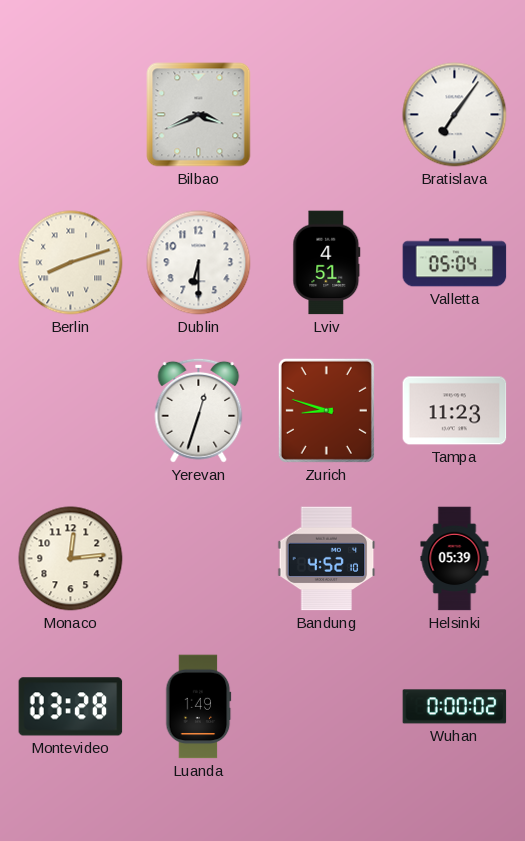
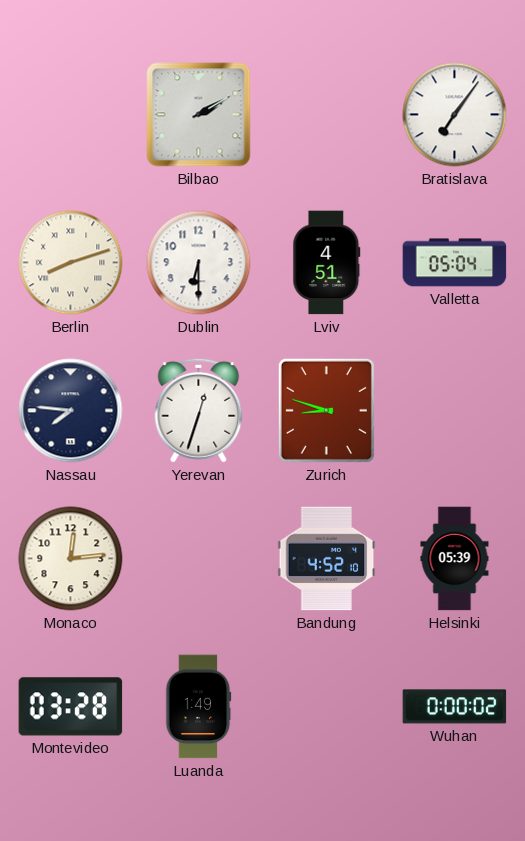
Bilbao: 3:41 -> 2:10 (199, 115)
Nassau: none -> 7:46 (71, 411)
Tampa: 11:23 -> none (455, 411)
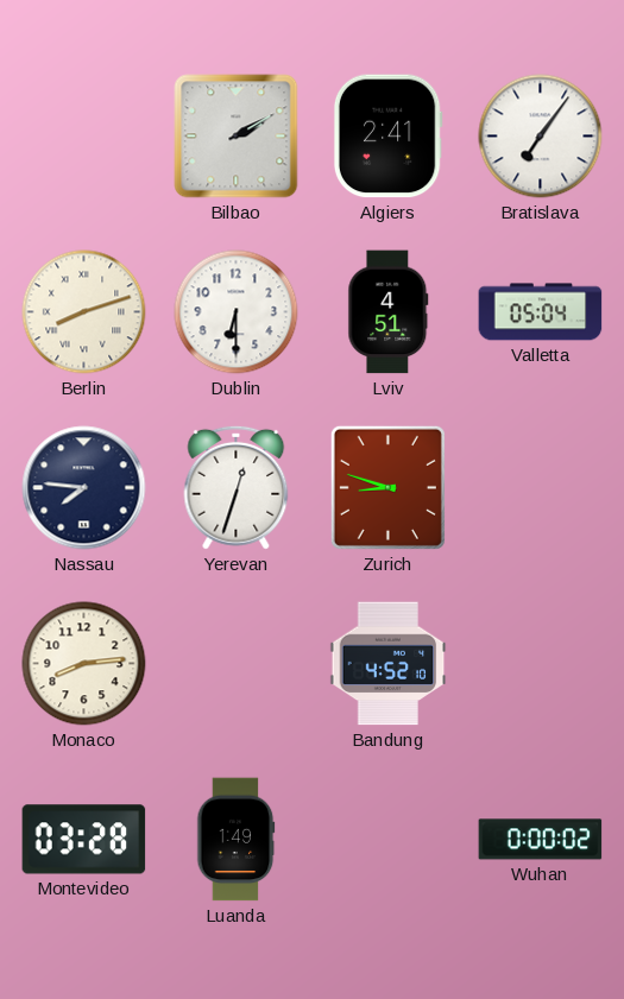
Algiers: none -> 2:41 (387, 137)
Monaco: 12:14 -> 8:14 (84, 664)
Helsinki: 05:39 -> none (455, 559)
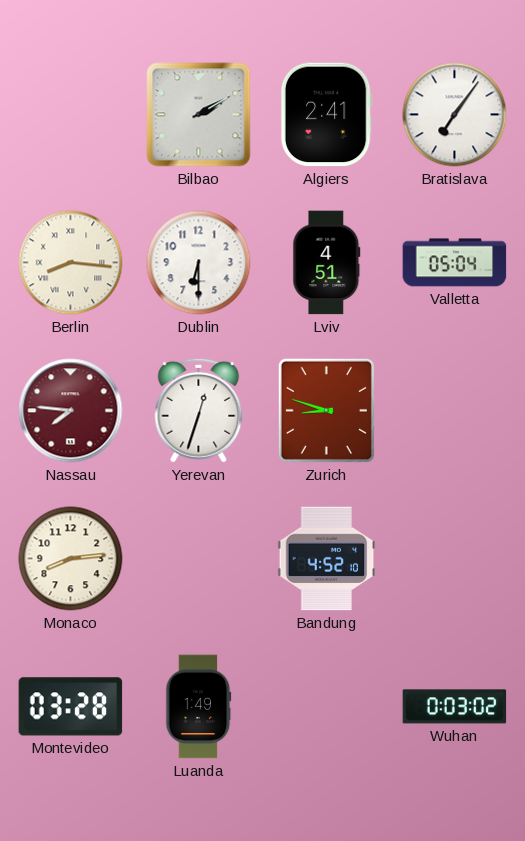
Berlin: 8:12 -> 8:16 (71, 263)
Nassau dial: navy -> burgundy (71, 411)
Wuhan: 0:00 -> 0:03 (455, 707)
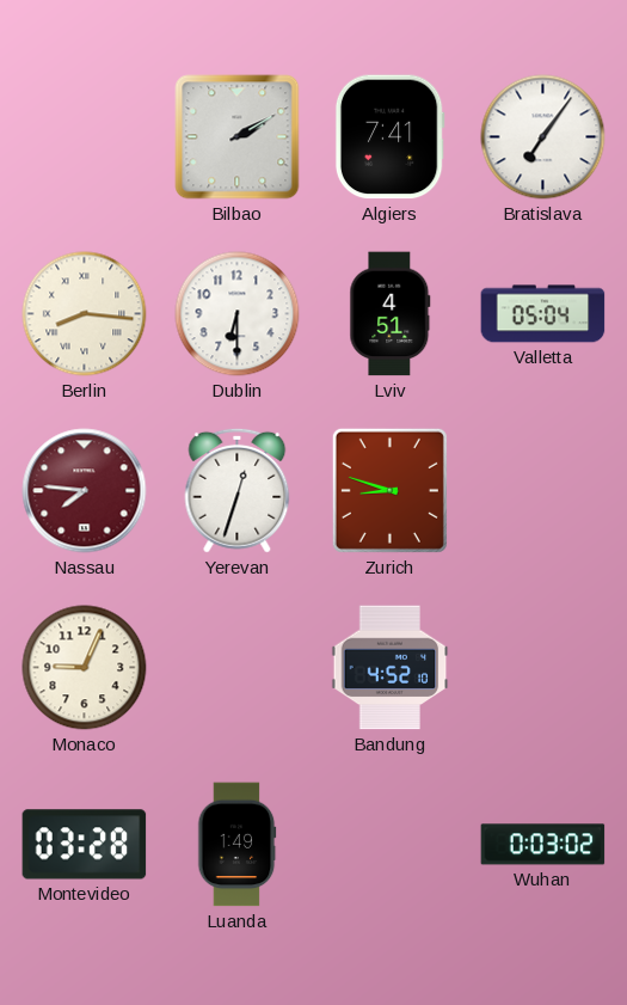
Algiers: 2:41 -> 7:41 (389, 137)
Monaco: 8:14 -> 9:04 (85, 668)
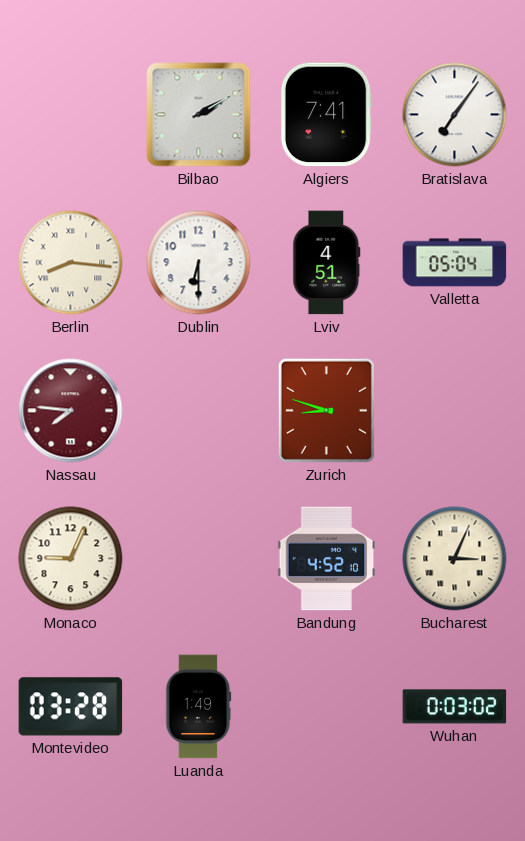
Yerevan: 12:33 -> none (238, 490)
Bucharest: none -> 3:04 (455, 559)
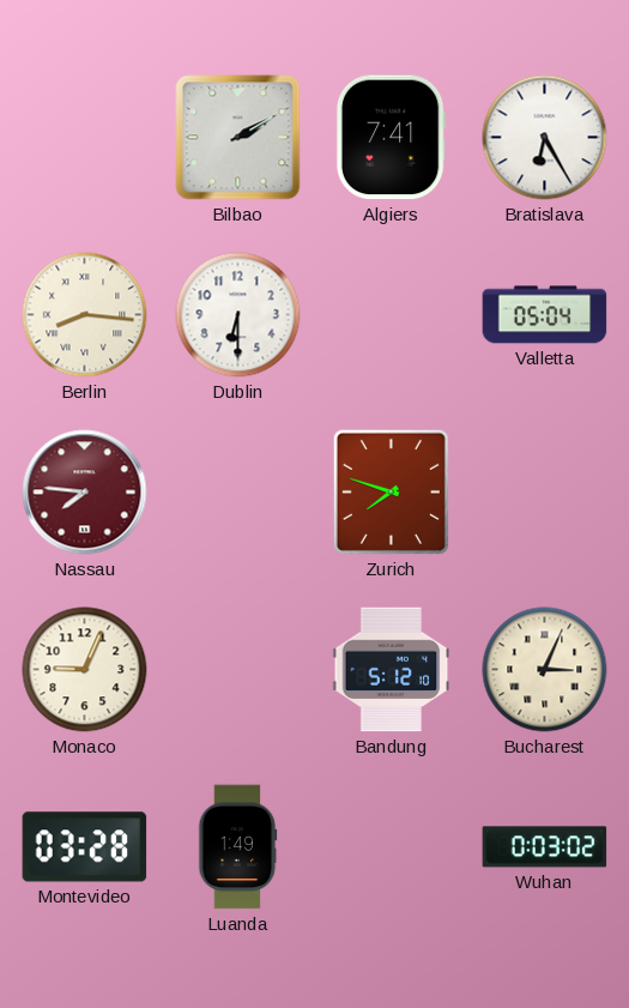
Bratislava: 7:06 -> 6:25 (545, 138)
Lviv: 4:51 -> none (327, 263)
Zurich: 8:48 -> 7:48 (391, 491)
Bandung: 4:52 -> 5:12 (392, 670)
